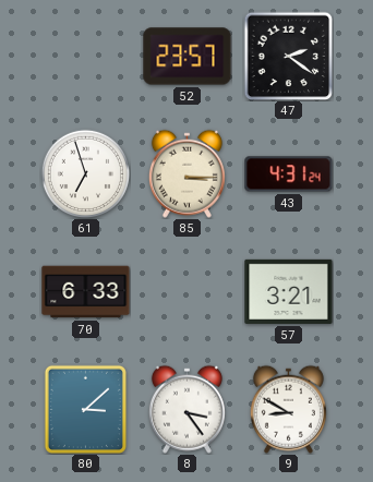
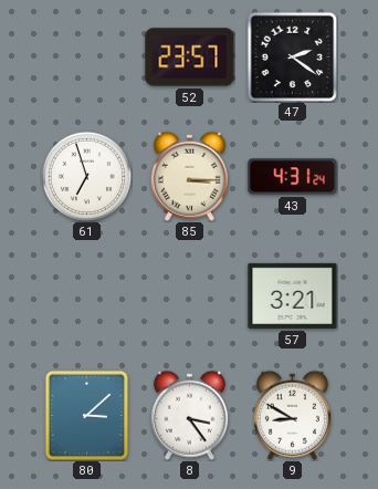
70: 6:33 -> none (86, 292)
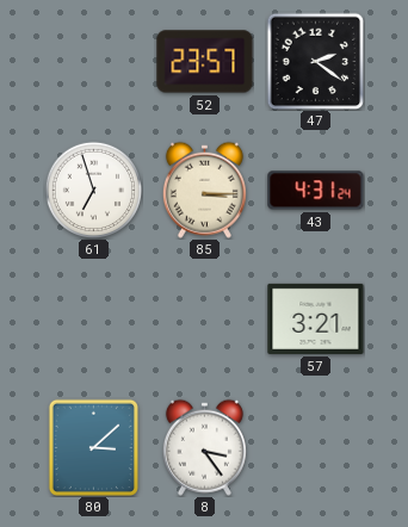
9: 8:50 -> none (292, 415)
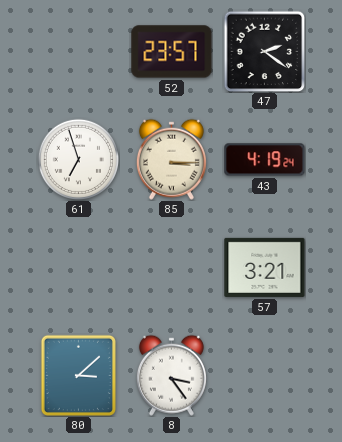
43: 4:31 -> 4:19 (265, 160)
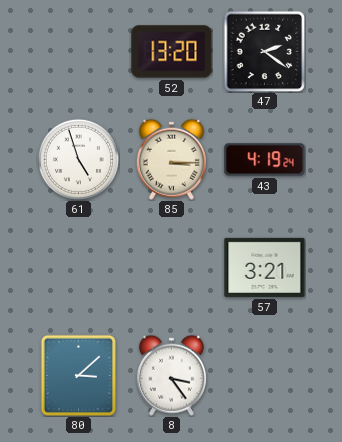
52: 23:57 -> 13:20 (172, 52)
61: 6:57 -> 4:57 (78, 159)
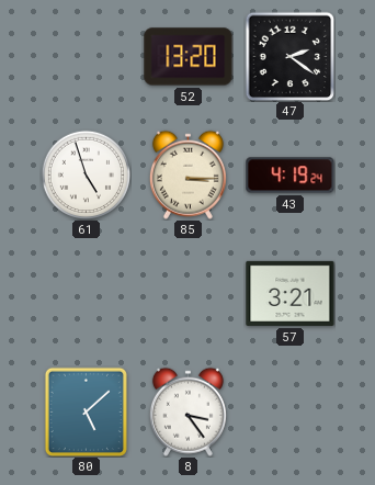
80: 3:08 -> 5:08 (86, 411)
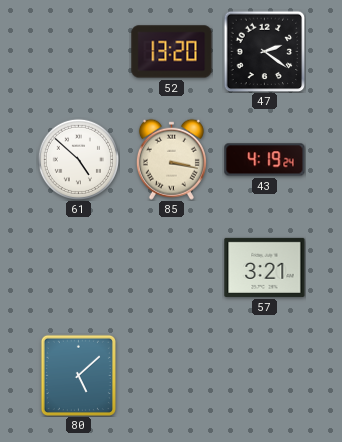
61: 4:57 -> 4:52 (78, 159)
85: 3:15 -> 3:17 (171, 159)
8: 3:24 -> none (187, 411)
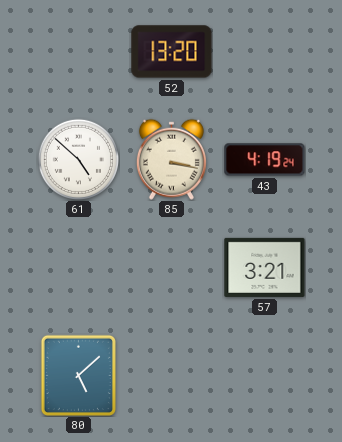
47: 2:21 -> none (264, 51)
